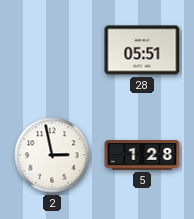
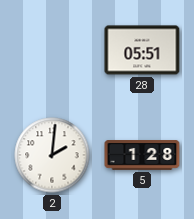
2: 2:58 -> 2:01 (52, 155)
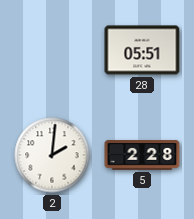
5: 1:28 -> 2:28 (142, 155)
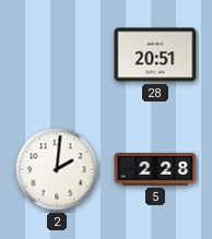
28: 05:51 -> 20:51 (155, 55)
